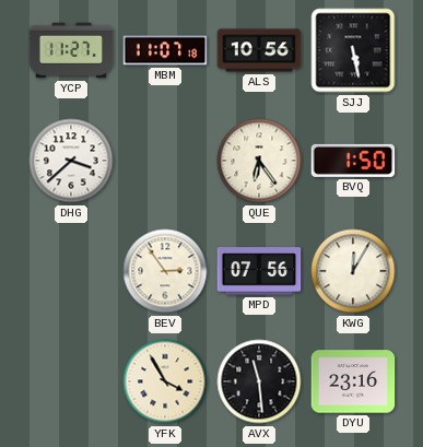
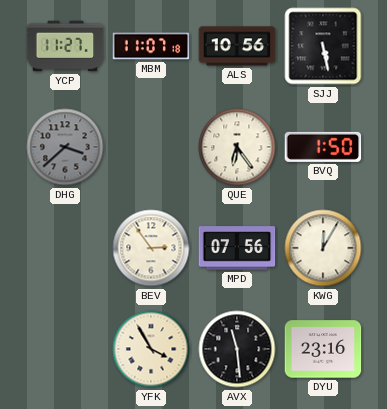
DHG dial: white -> grey (65, 147)
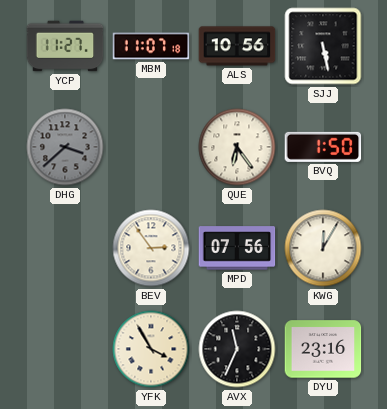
AVX: 11:29 -> 11:34 (237, 349)
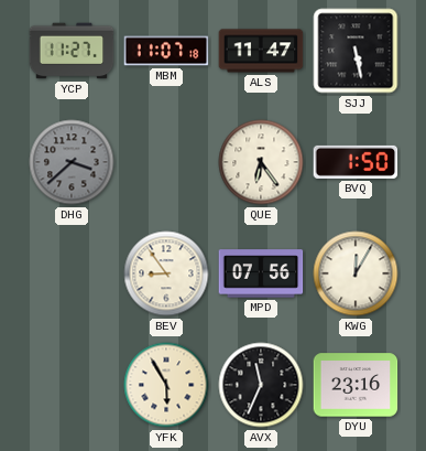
ALS: 10:56 -> 11:47 (261, 51)
BEV: 2:54 -> 8:54 (166, 273)
YFK: 3:55 -> 5:55 (166, 385)
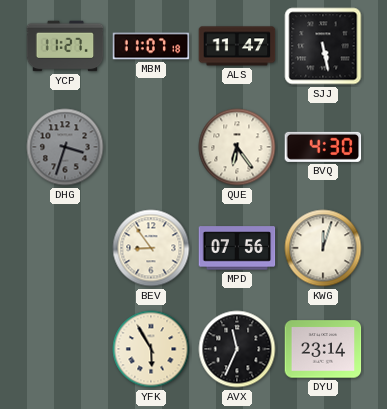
DHG: 3:38 -> 3:33 (65, 147)
BVQ: 1:50 -> 4:30 (323, 147)
KWG: 12:05 -> 12:03 (323, 248)
DYU: 23:16 -> 23:14 (323, 349)
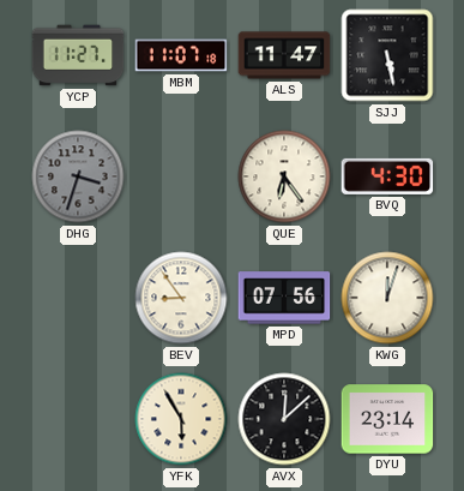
AVX: 11:34 -> 12:08 (284, 419)
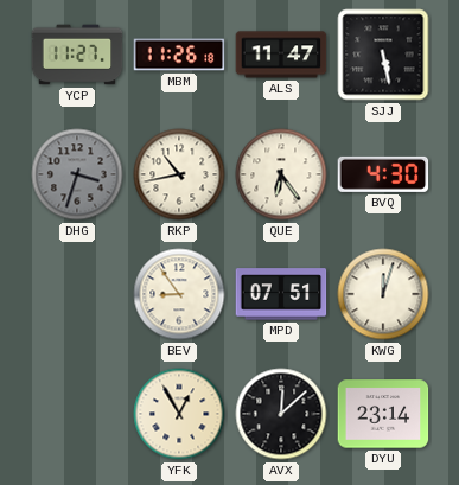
MBM: 11:07 -> 11:26 (179, 55)
RKP: none -> 10:43 (179, 174)
MPD: 07:56 -> 07:51 (281, 294)
YFK: 5:55 -> 12:55 (179, 414)
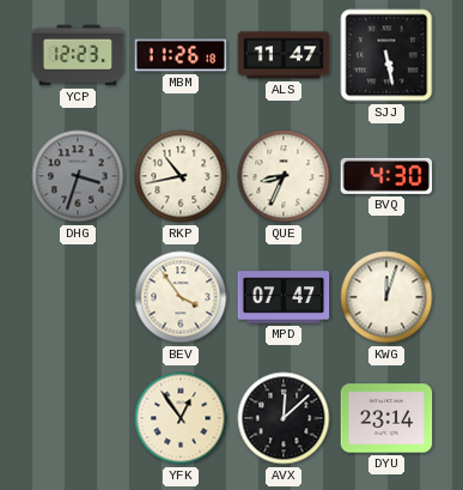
YCP: 11:27 -> 12:23 (78, 55)
QUE: 6:24 -> 8:34 (284, 176)
BEV: 8:54 -> 3:54 (181, 297)
MPD: 07:51 -> 07:47 (284, 297)
YFK: 12:55 -> 12:54 (181, 418)
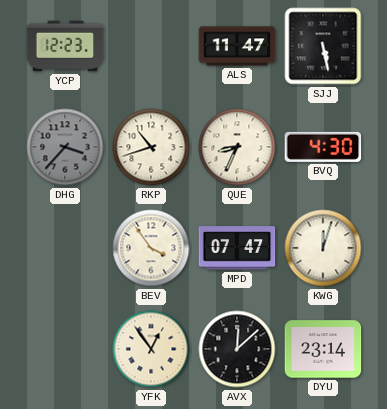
MBM: 11:26 -> none (181, 55)
DHG: 3:33 -> 3:37 (65, 147)
RKP: 10:43 -> 10:42 (151, 147)
